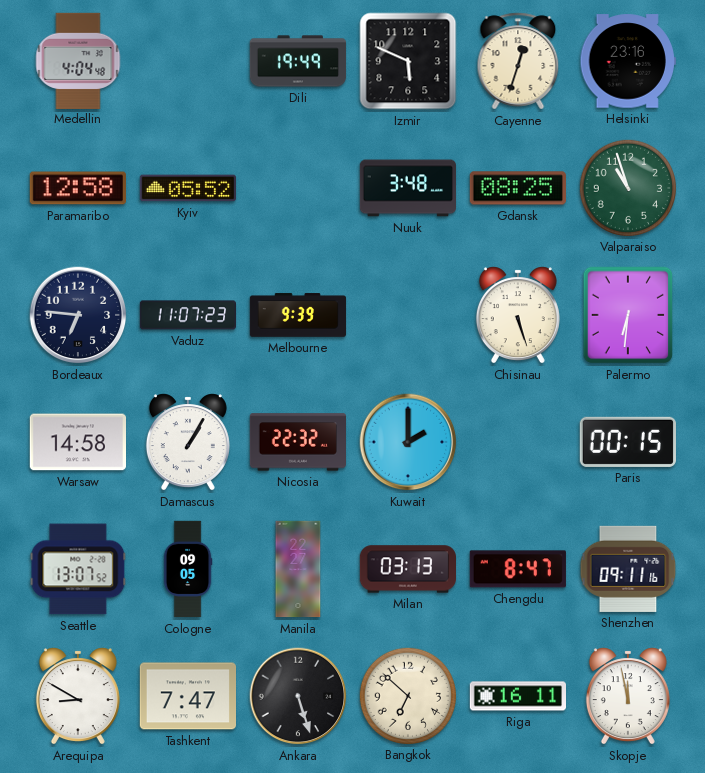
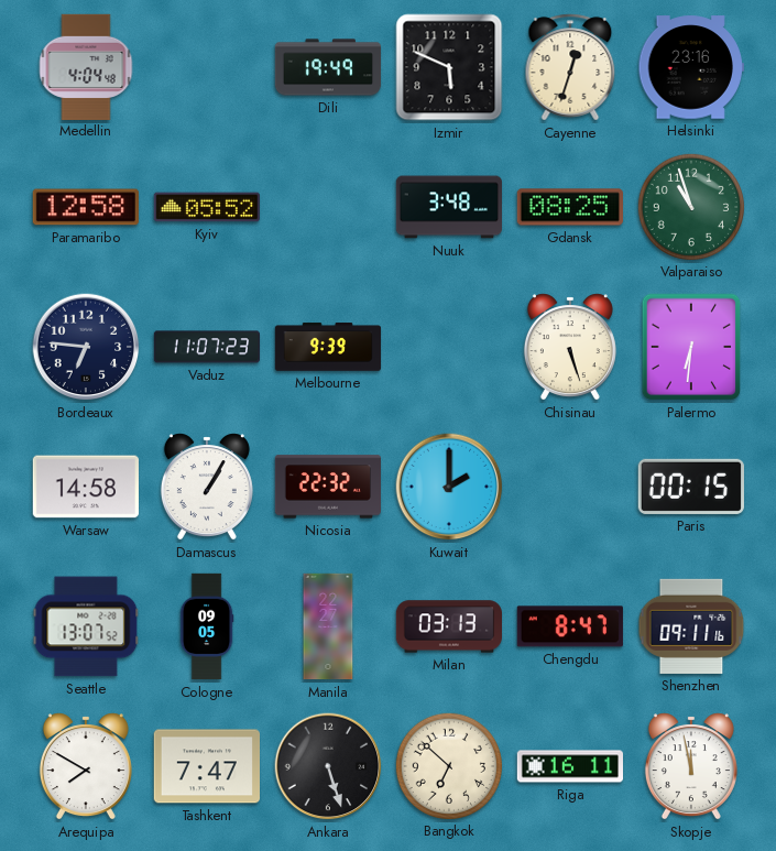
Arequipa: 8:50 -> 7:50 (86, 766)
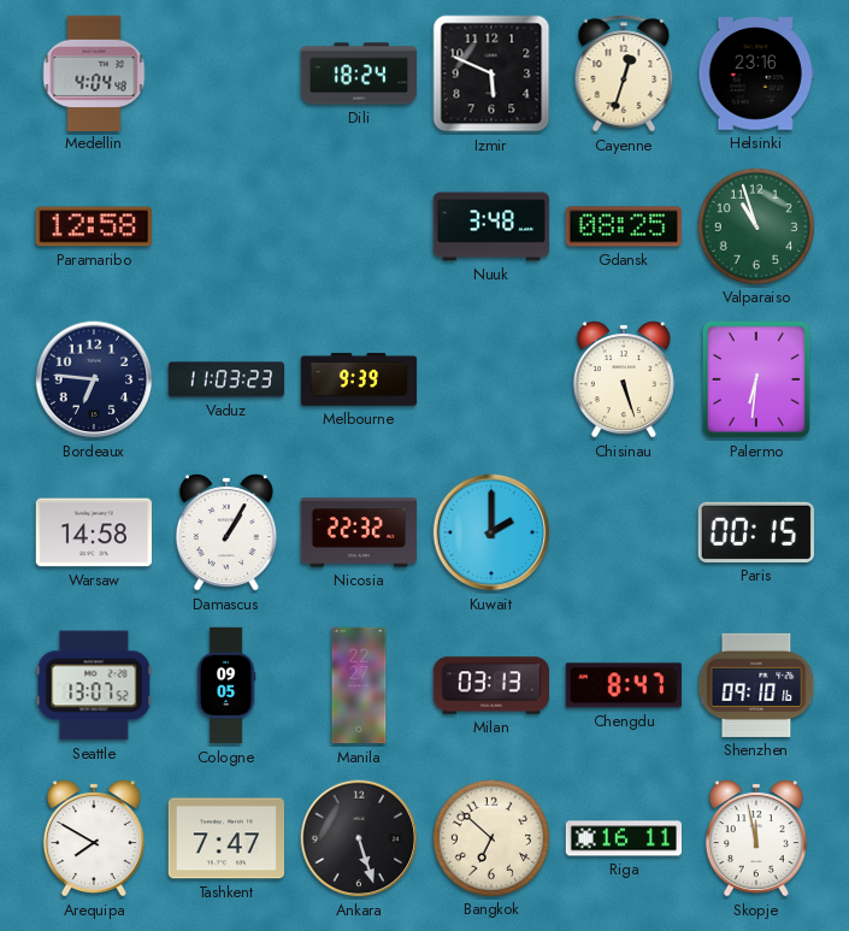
Dili: 19:49 -> 18:24 (359, 73)
Kyiv: 05:52 -> none (206, 207)
Vaduz: 11:07 -> 11:03 (226, 379)
Shenzhen: 09:11 -> 09:10 (756, 685)
